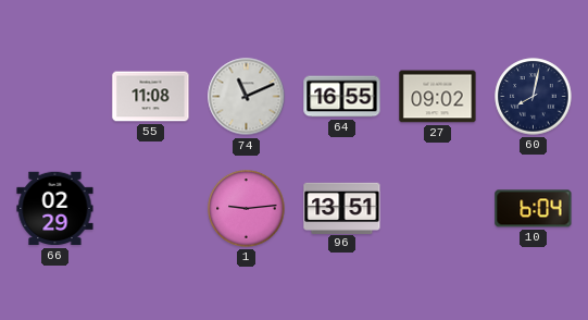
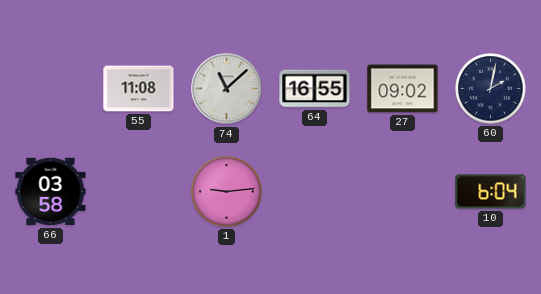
74: 11:11 -> 11:08 (227, 89)
60: 8:02 -> 2:02 (491, 89)
66: 02:29 -> 03:58 (51, 192)
96: 13:51 -> none (342, 208)
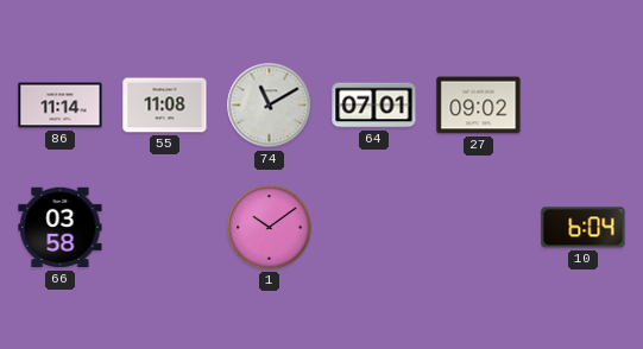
86: none -> 11:14 (61, 106)
74: 11:08 -> 11:10 (270, 106)
64: 16:55 -> 07:01 (374, 106)
60: 2:02 -> none (491, 89)
1: 9:14 -> 10:09 (270, 228)
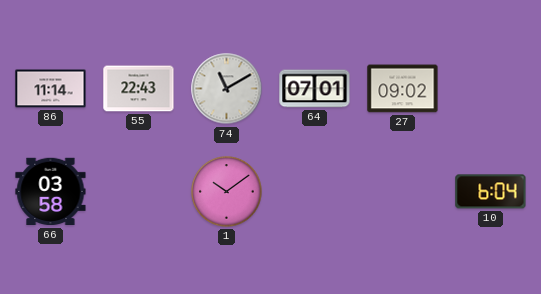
55: 11:08 -> 22:43 (139, 89)
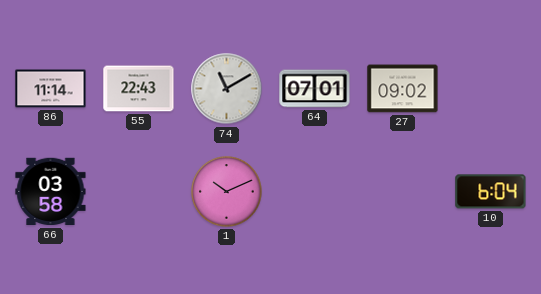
1: 10:09 -> 10:11 (227, 192)
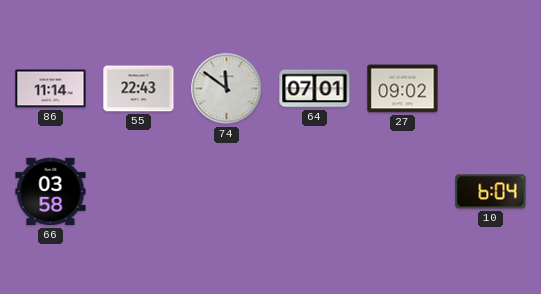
74: 11:10 -> 11:51 (227, 89)
1: 10:11 -> none (227, 192)
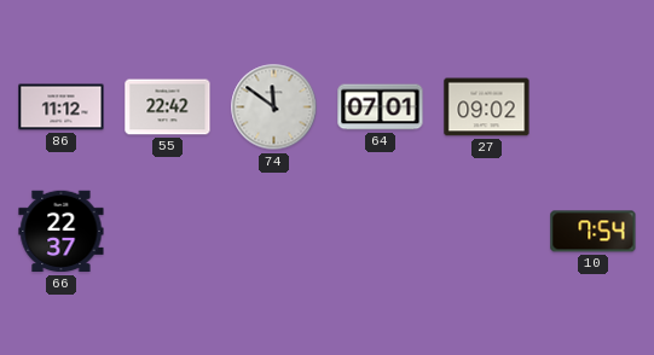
86: 11:14 -> 11:12 (62, 107)
55: 22:43 -> 22:42 (168, 107)
66: 03:58 -> 22:37 (62, 232)
10: 6:04 -> 7:54 (594, 232)
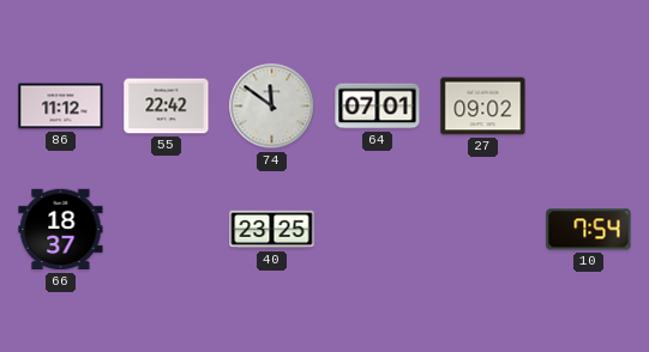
66: 22:37 -> 18:37 (61, 230)
40: none -> 23:25 (272, 230)
